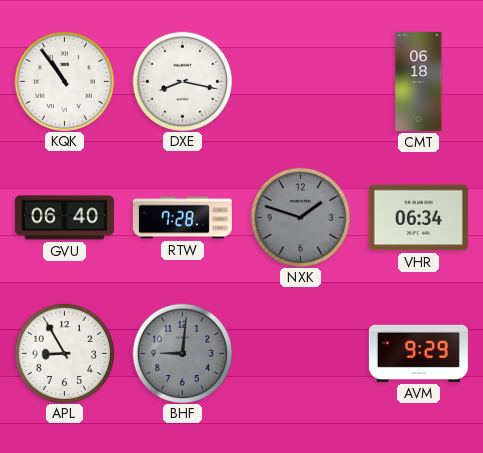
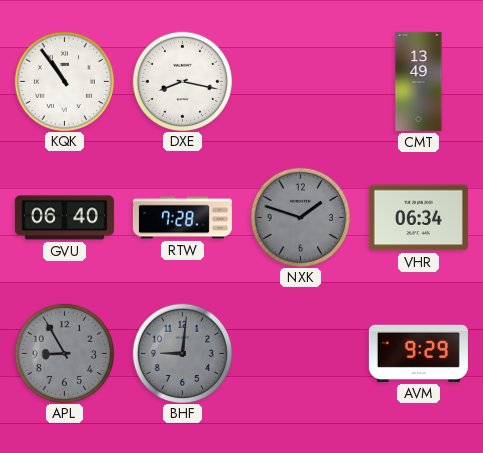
CMT: 06:18 -> 13:49 (419, 81)
APL dial: white -> grey (64, 353)
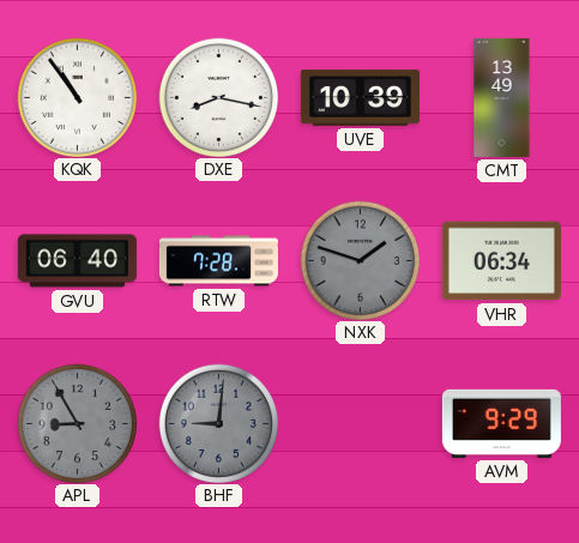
UVE: none -> 10:39 (360, 98)
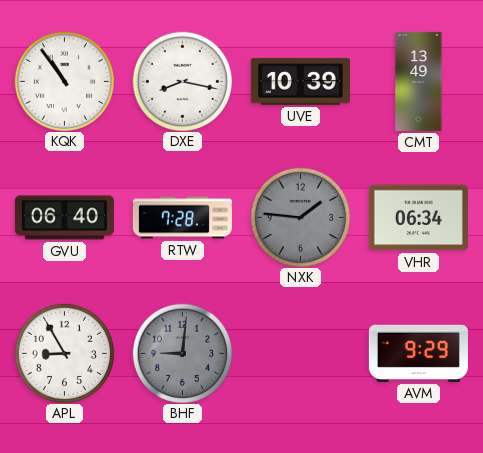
NXK: 1:48 -> 1:46 (300, 217)
APL dial: grey -> white (64, 353)
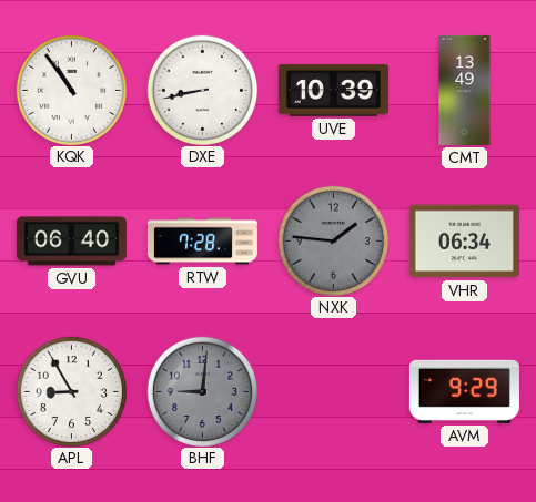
DXE: 8:17 -> 8:43 (202, 90)
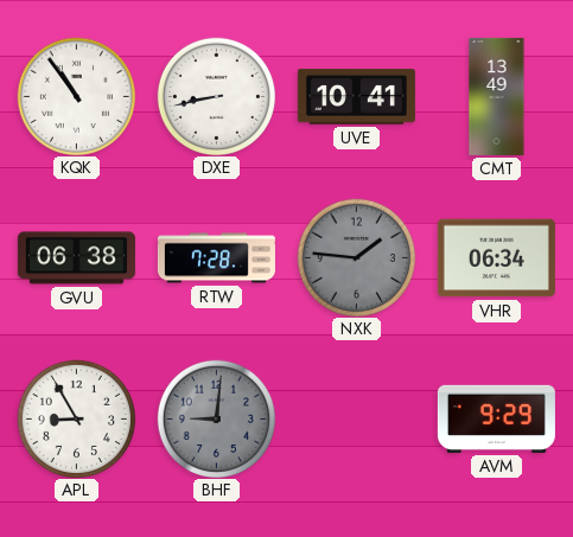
UVE: 10:39 -> 10:41 (356, 97)
GVU: 06:40 -> 06:38 (76, 258)
